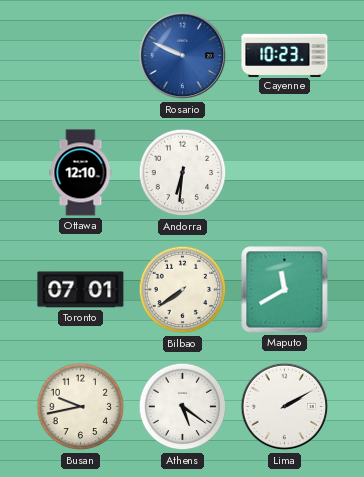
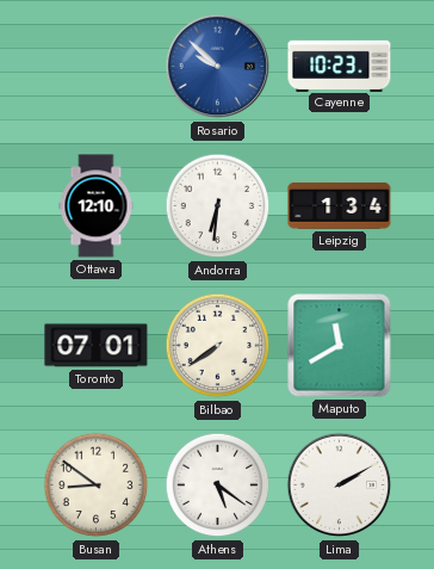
Rosario: 9:49 -> 9:52 (218, 67)
Leipzig: none -> 1:34 (340, 205)
Busan: 9:43 -> 8:51 (97, 485)
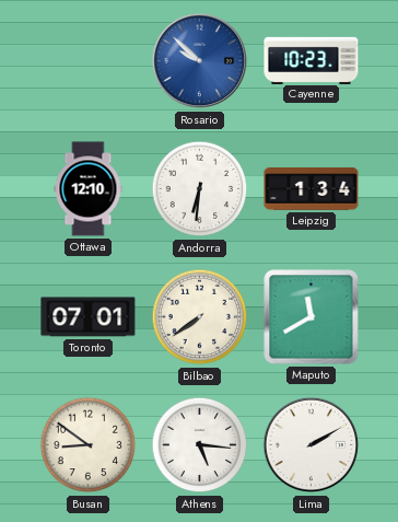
Athens: 5:21 -> 5:16 (200, 445)
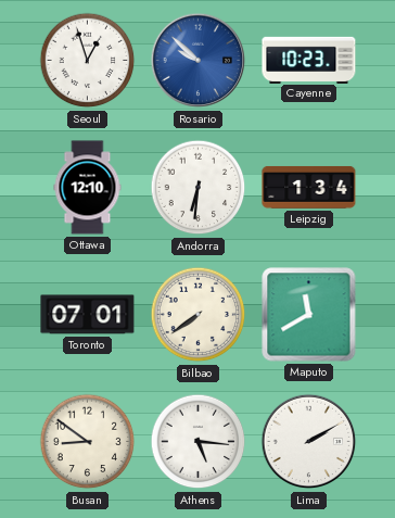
Seoul: none -> 12:57 (88, 61)
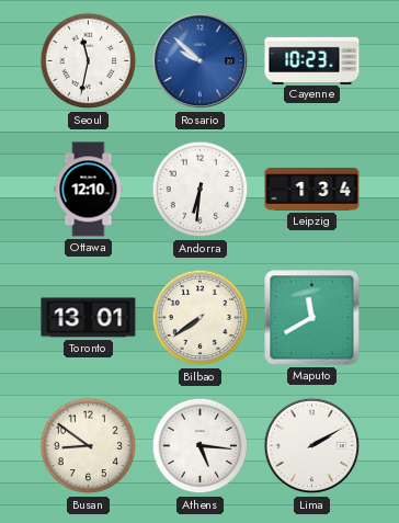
Seoul: 12:57 -> 11:32 (89, 61)
Toronto: 07:01 -> 13:01 (89, 318)
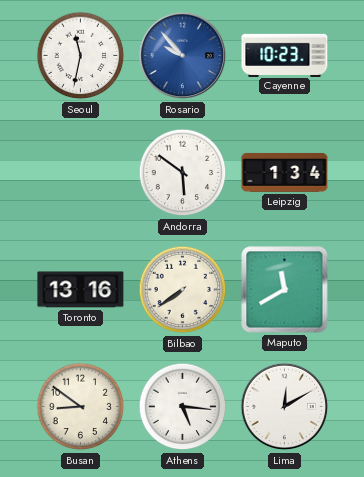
Rosario: 9:52 -> 9:53 (183, 56)
Ottawa: 12:10 -> none (89, 190)
Andorra: 6:31 -> 5:51 (183, 173)
Toronto: 13:01 -> 13:16 (81, 290)
Lima: 2:10 -> 12:10 (285, 407)
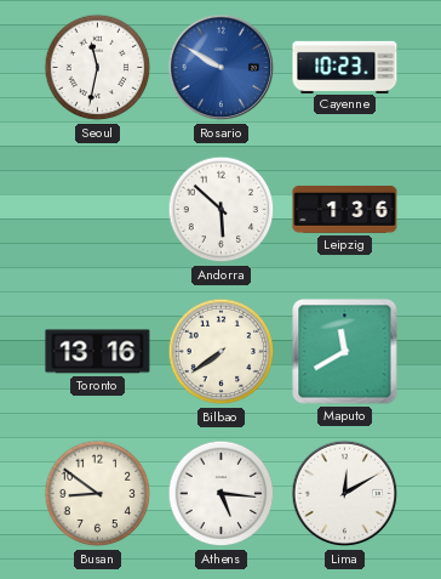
Rosario: 9:53 -> 9:50 (222, 68)
Andorra: 5:51 -> 5:52 (222, 210)
Leipzig: 1:34 -> 1:36 (345, 209)
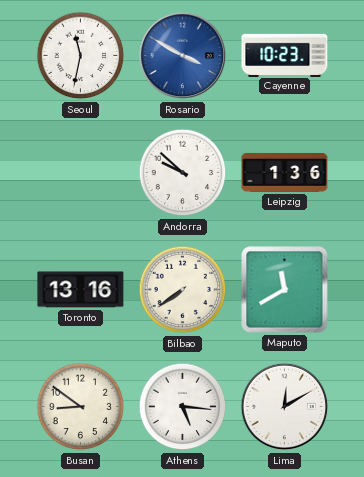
Rosario: 9:50 -> 3:50 (183, 56)
Andorra: 5:52 -> 9:52 (183, 173)
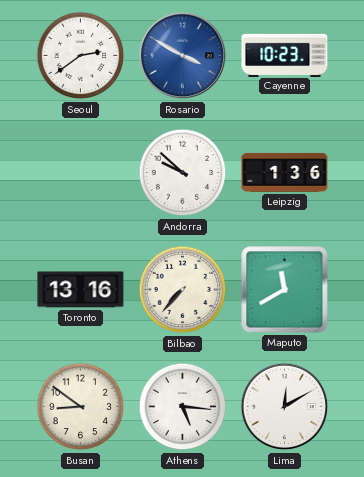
Seoul: 11:32 -> 2:39 (81, 56)
Bilbao: 7:39 -> 7:37 (183, 290)
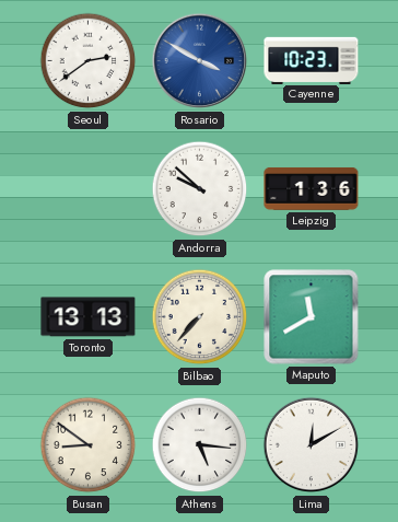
Toronto: 13:16 -> 13:13 (89, 317)
